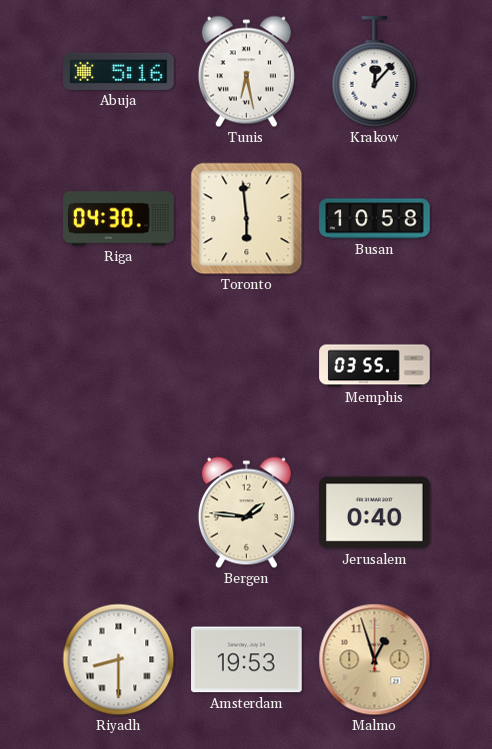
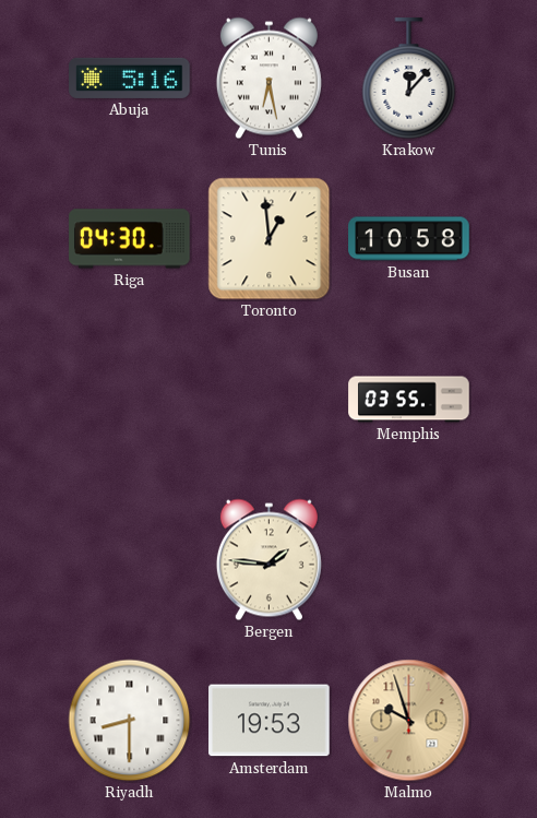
Toronto: 5:59 -> 12:59 (270, 239)
Jerusalem: 0:40 -> none (375, 513)
Malmo: 12:57 -> 9:57 (409, 721)
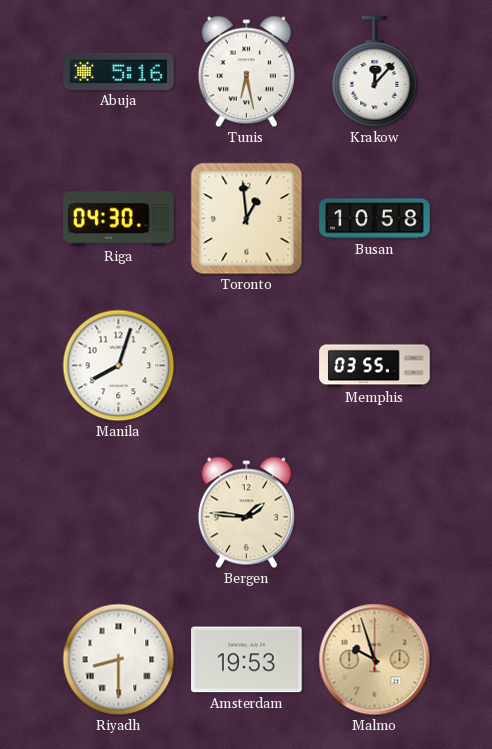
Manila: none -> 8:03 (119, 366)
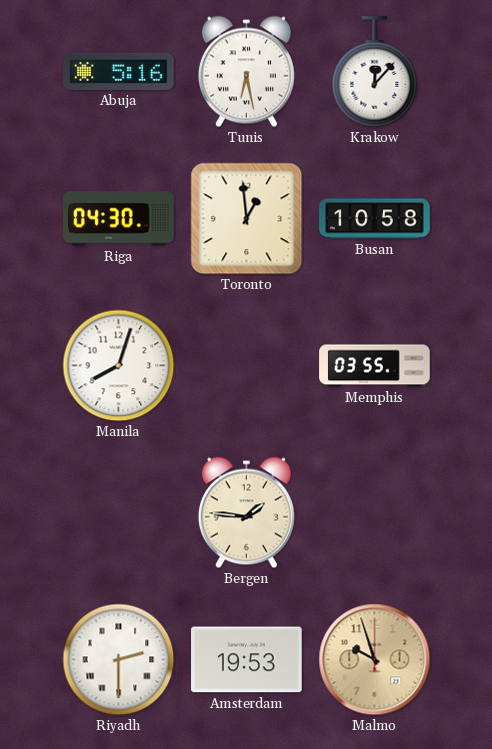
Riyadh: 8:30 -> 2:30 (119, 660)
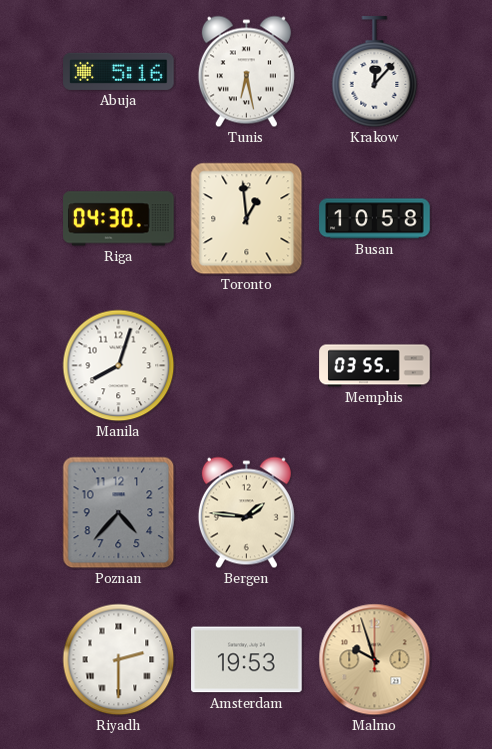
Poznan: none -> 4:37 (119, 513)
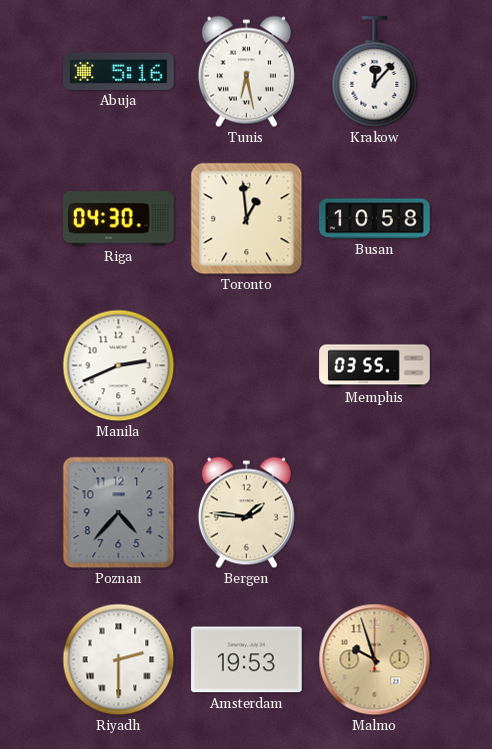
Manila: 8:03 -> 2:41 (119, 366)
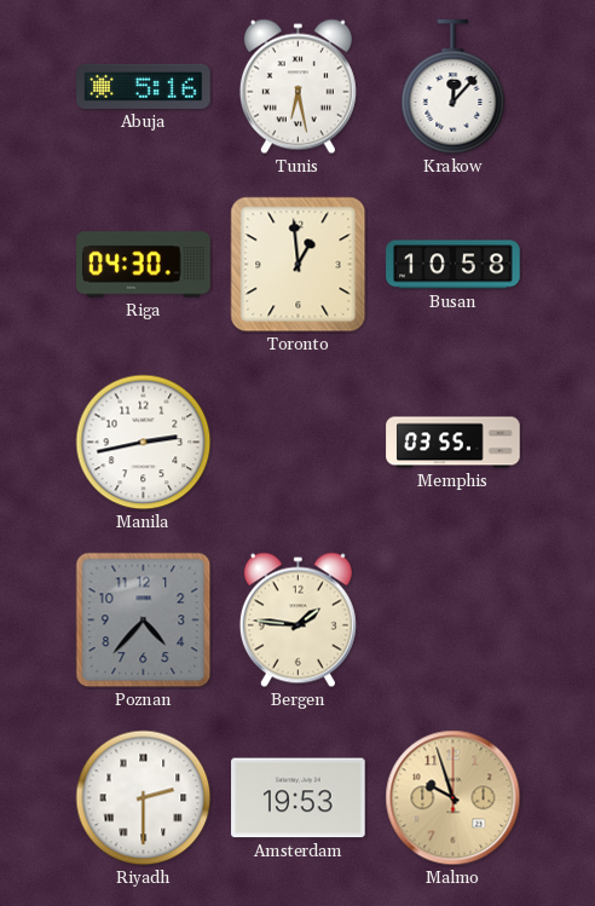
Manila: 2:41 -> 2:43 (144, 443)
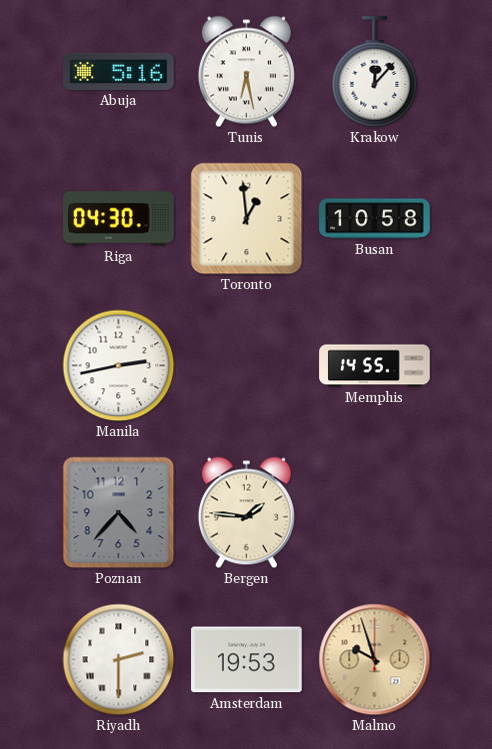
Memphis: 03:55 -> 14:55 (375, 366)
